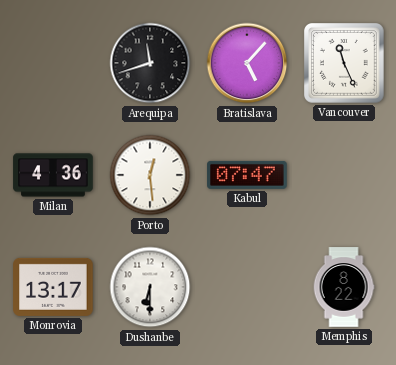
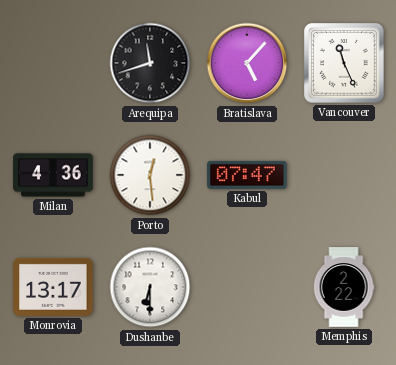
Memphis: 8:22 -> 2:22 (344, 287)
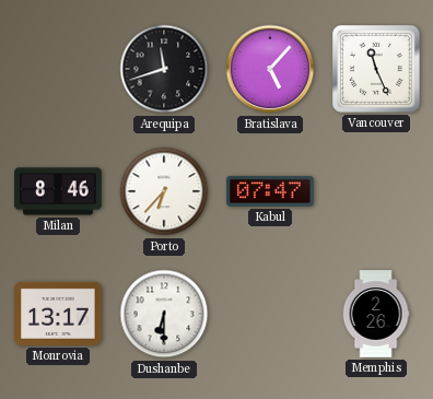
Milan: 4:36 -> 8:46 (58, 191)
Porto: 12:29 -> 6:37 (164, 191)
Memphis: 2:22 -> 2:26 (376, 314)
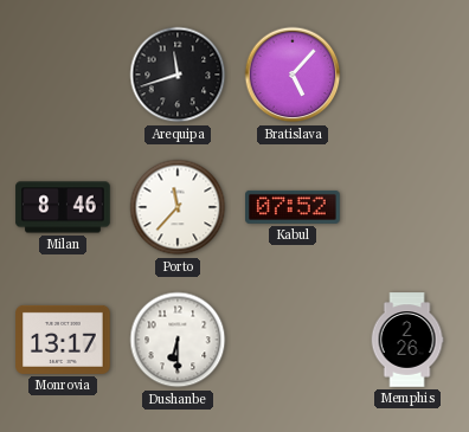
Vancouver: 11:26 -> none (377, 70)
Porto: 6:37 -> 11:37 (178, 207)
Kabul: 07:47 -> 07:52 (293, 207)
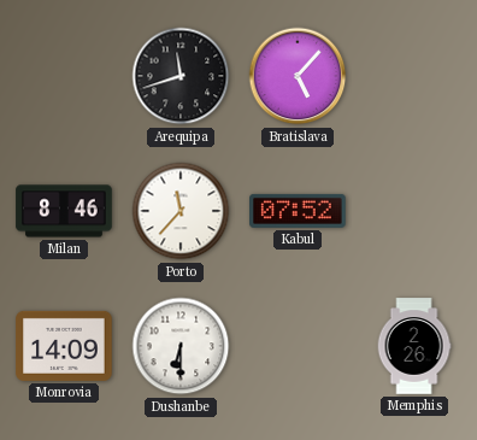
Monrovia: 13:17 -> 14:09 (64, 346)
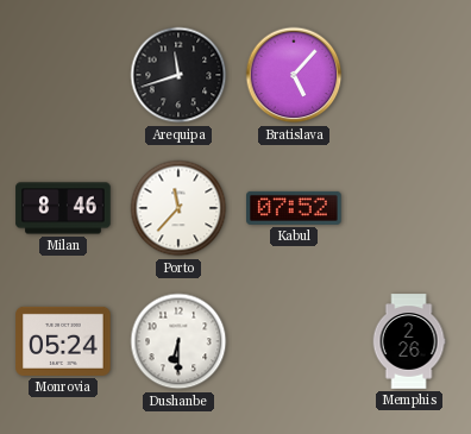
Monrovia: 14:09 -> 05:24 (63, 341)
